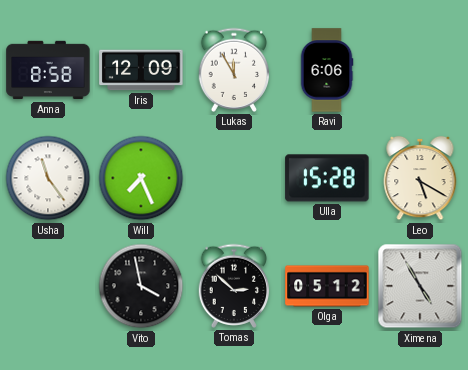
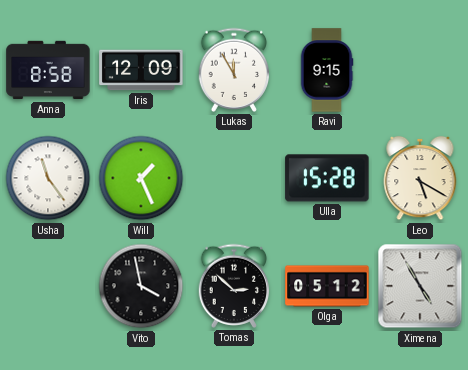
Ravi: 6:06 -> 9:15 (327, 70)
Will: 7:26 -> 1:26 (141, 178)
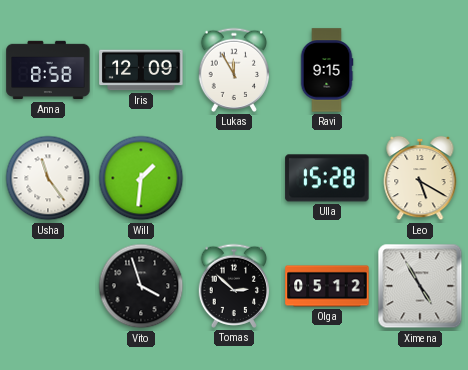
Will: 1:26 -> 1:31 (141, 178)
Vito: 3:58 -> 3:57 (141, 286)
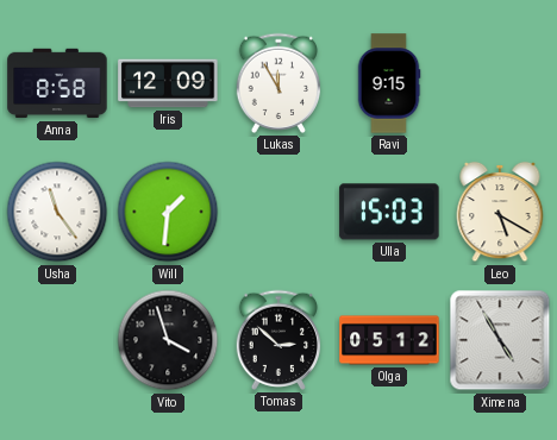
Ulla: 15:28 -> 15:03 (389, 212)
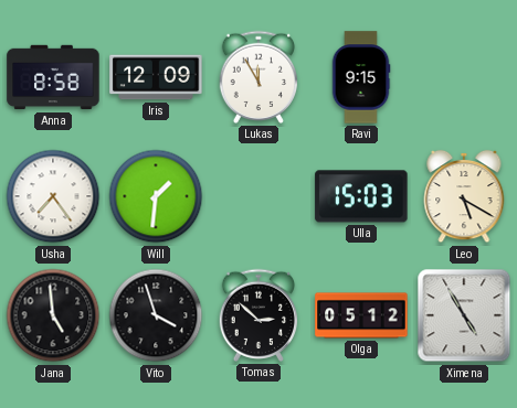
Usha: 11:24 -> 7:24 (53, 196)
Jana: none -> 4:59 (53, 315)
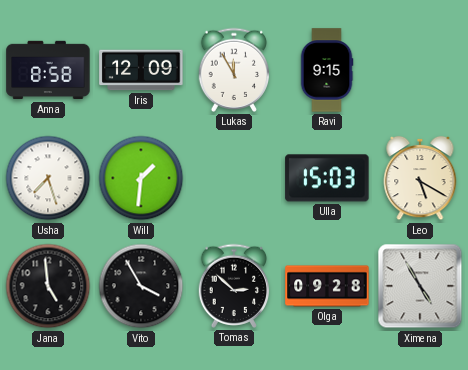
Usha: 7:24 -> 7:27 (48, 178)
Vito: 3:57 -> 3:55 (141, 286)
Olga: 05:12 -> 09:28 (327, 286)
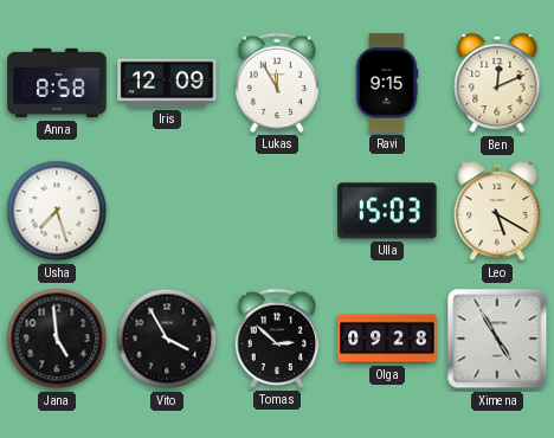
Ben: none -> 12:11 (497, 83)
Will: 1:31 -> none (141, 178)
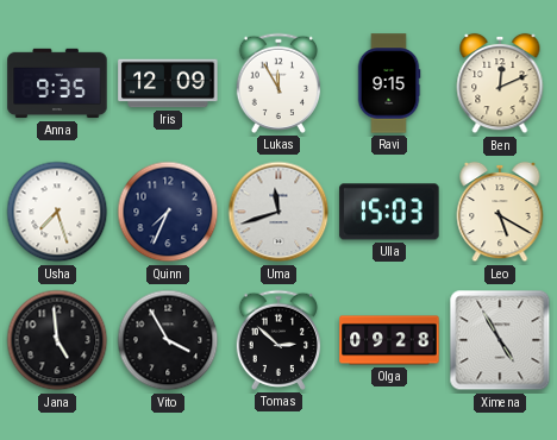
Anna: 8:58 -> 9:35 (57, 83)
Quinn: none -> 7:34 (168, 212)
Uma: none -> 11:42 (278, 212)
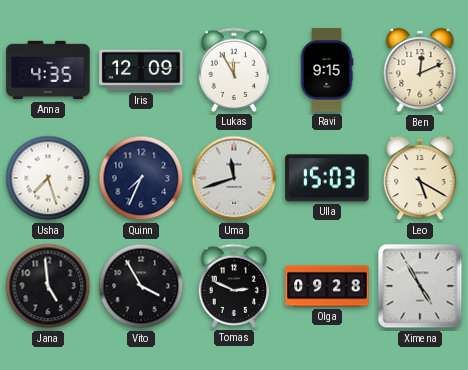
Anna: 9:35 -> 4:35 (48, 70)
Tomas: 2:52 -> 2:49 (234, 286)
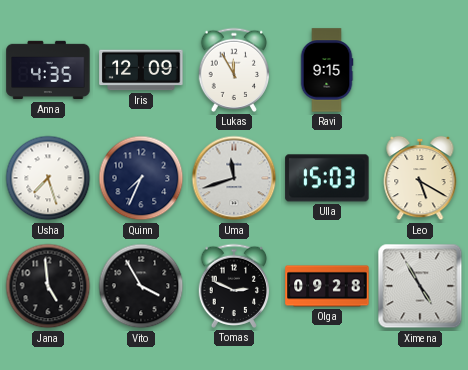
Ben: 12:11 -> none (420, 70)
